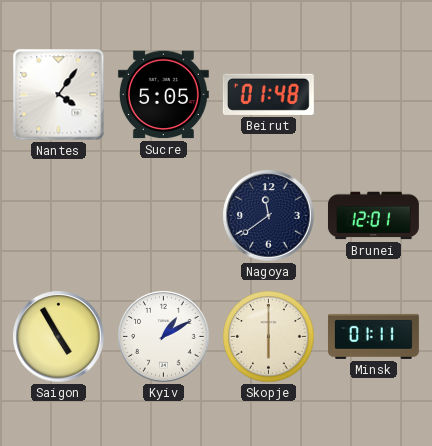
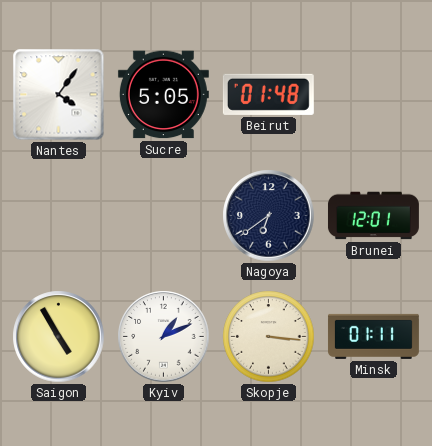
Nagoya: 11:39 -> 6:39 (269, 216)
Kyiv: 1:10 -> 1:11 (164, 337)
Skopje: 6:00 -> 3:16 (269, 337)
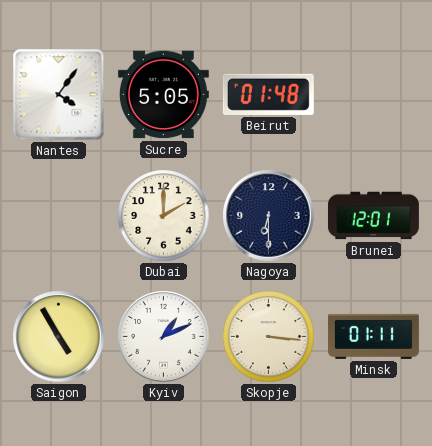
Dubai: none -> 2:00 (164, 216)
Nagoya: 6:39 -> 6:30 (269, 216)
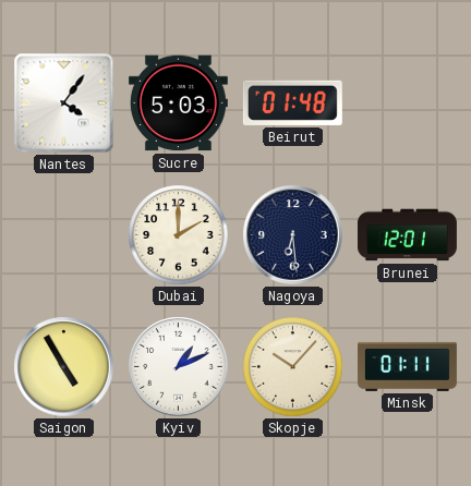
Sucre: 5:05 -> 5:03 (178, 104)
Nagoya: 6:30 -> 6:29 (293, 235)
Skopje: 3:16 -> 10:07 (293, 367)
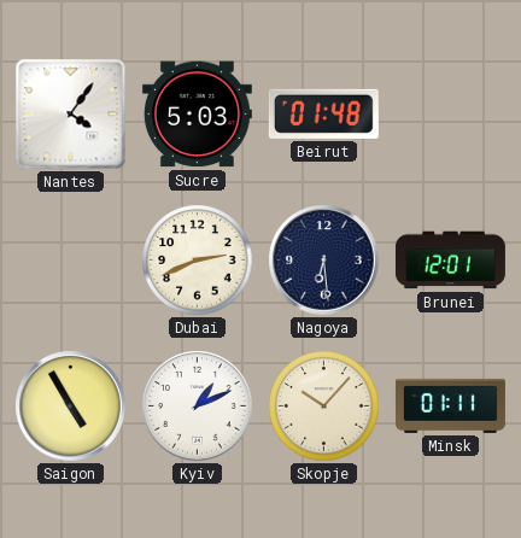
Dubai: 2:00 -> 2:41 (198, 261)
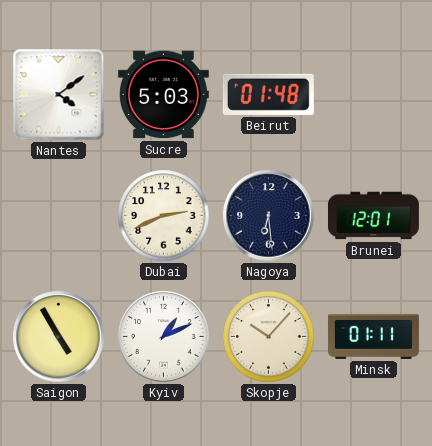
Nantes: 4:06 -> 4:09 (59, 95)
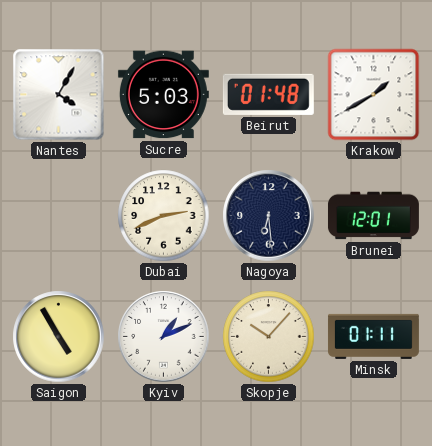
Nantes: 4:09 -> 4:05 (59, 95)
Krakow: none -> 1:40 (374, 95)
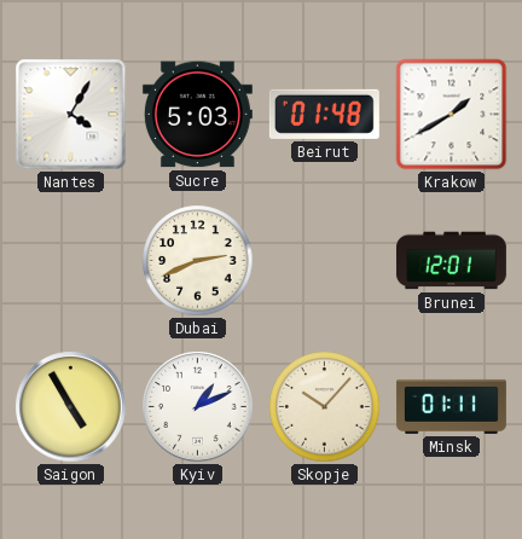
Nagoya: 6:29 -> none (269, 216)
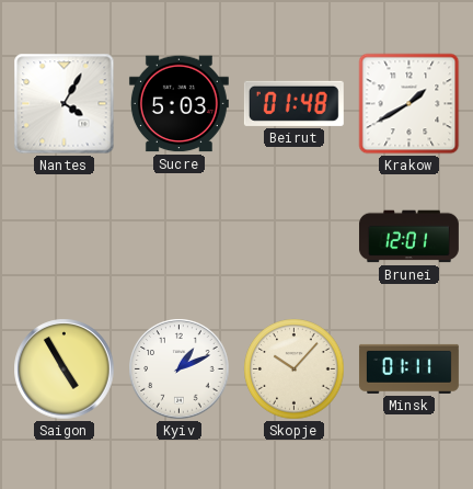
Dubai: 2:41 -> none (198, 261)
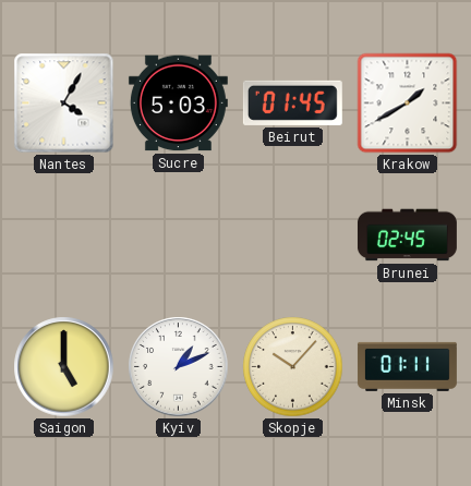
Beirut: 01:48 -> 01:45 (292, 102)
Brunei: 12:01 -> 02:45 (407, 235)
Saigon: 4:55 -> 5:00 (64, 367)
